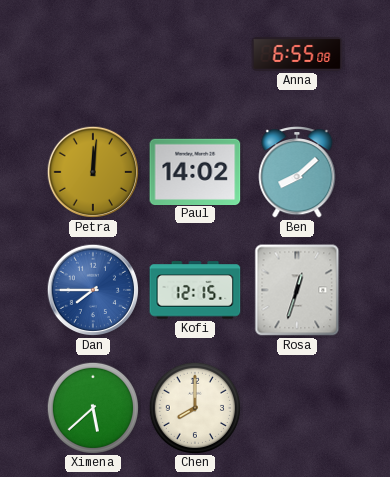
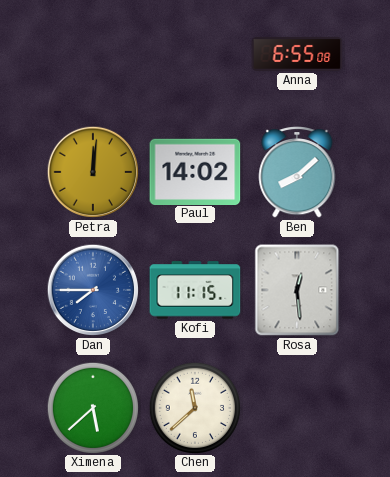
Kofi: 12:15 -> 11:15 (195, 290)
Rosa: 12:33 -> 12:29 (297, 290)
Chen: 8:00 -> 11:38 (194, 407)
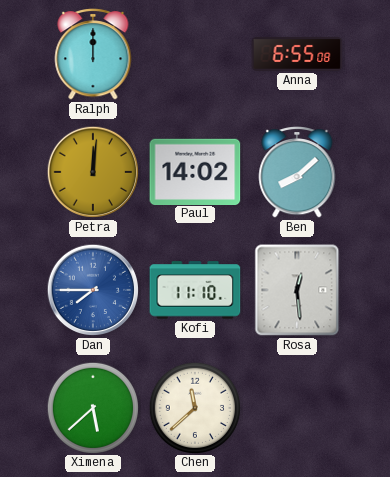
Ralph: none -> 12:00 (93, 55)
Kofi: 11:15 -> 11:10 (195, 290)
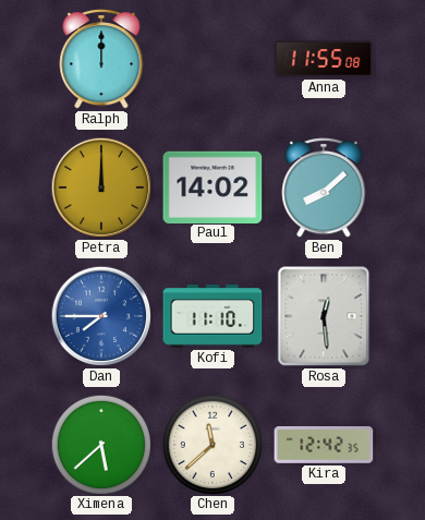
Anna: 6:55 -> 11:55 (324, 59)
Petra: 12:01 -> 12:00 (101, 188)
Kira: none -> 12:42 (324, 445)
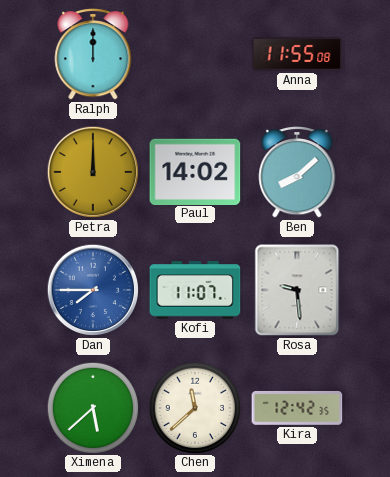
Kofi: 11:10 -> 11:07 (195, 290)
Rosa: 12:29 -> 9:29 (297, 290)
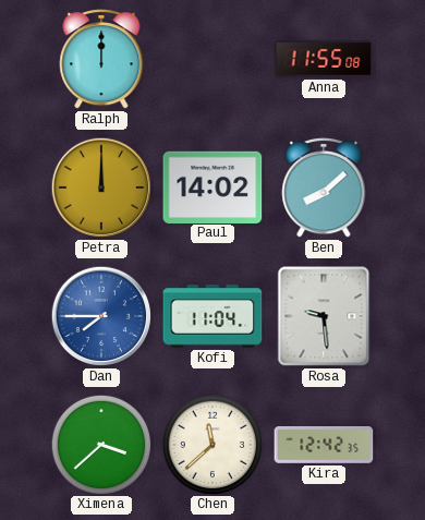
Kofi: 11:07 -> 11:04 (212, 316)
Ximena: 5:38 -> 3:38 (100, 444)
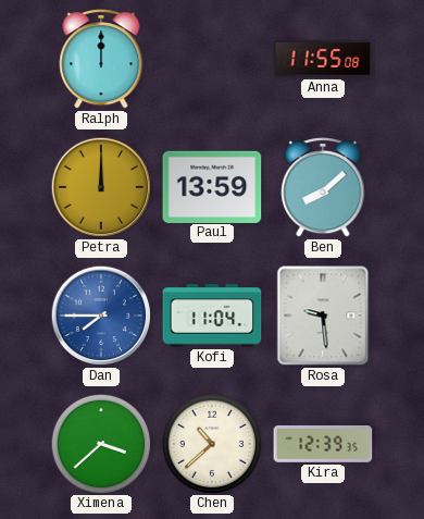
Paul: 14:02 -> 13:59 (212, 186)
Chen: 11:38 -> 10:38 (211, 443)
Kira: 12:42 -> 12:39 (323, 444)
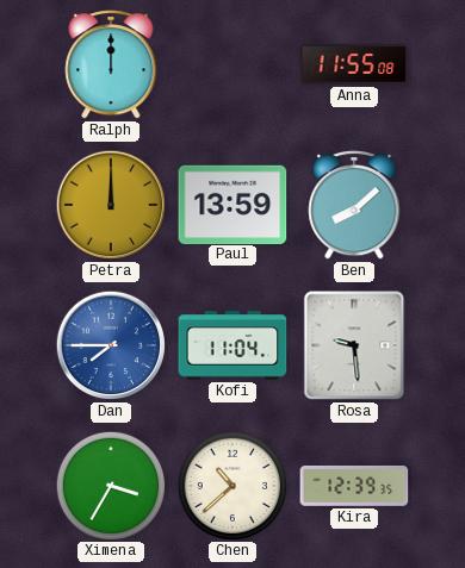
Ximena: 3:38 -> 3:35 (110, 485)
